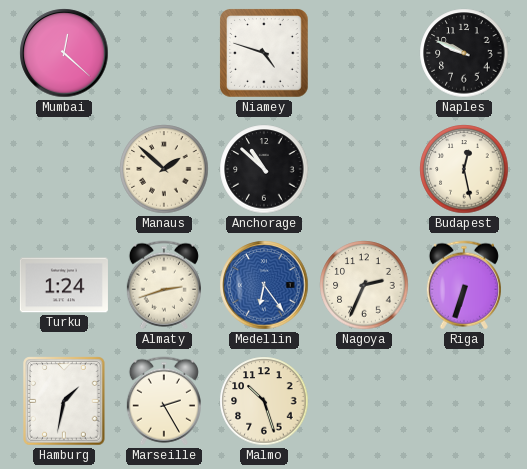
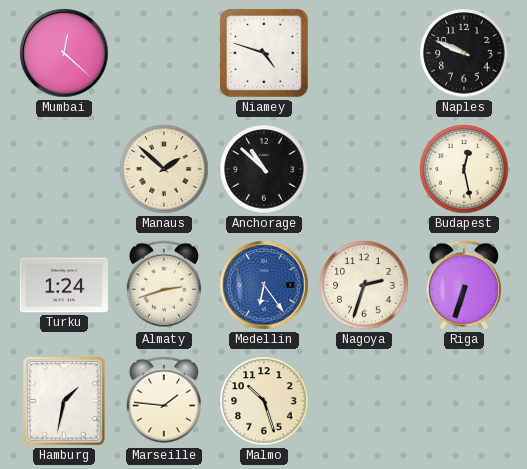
Nagoya: 2:34 -> 2:33 (364, 285)
Marseille: 2:25 -> 1:46 (164, 401)
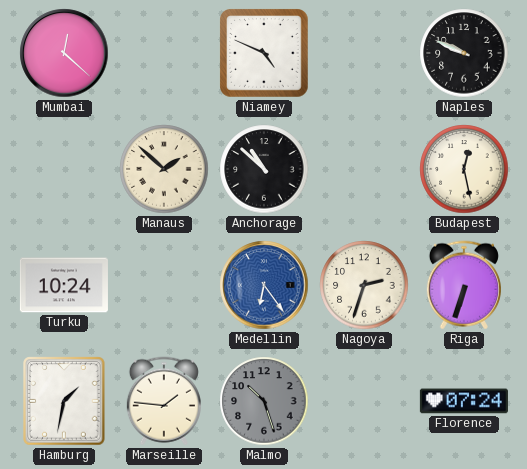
Niamey: 4:48 -> 4:49 (264, 53)
Turku: 1:24 -> 10:24 (64, 285)
Almaty: 2:42 -> none (164, 285)
Malmo dial: cream -> grey (264, 401)
Florence: none -> 07:24 (464, 401)
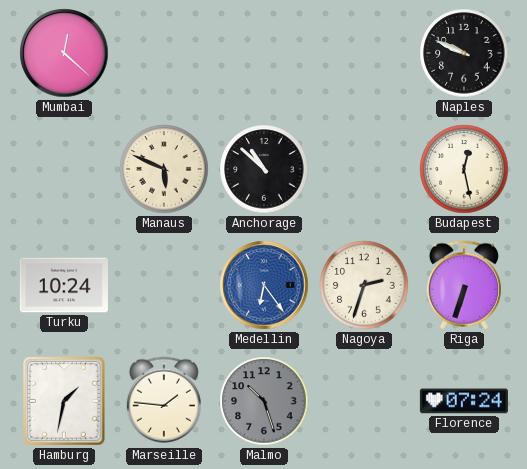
Niamey: 4:49 -> none (264, 53)
Manaus: 1:52 -> 5:49 (164, 169)
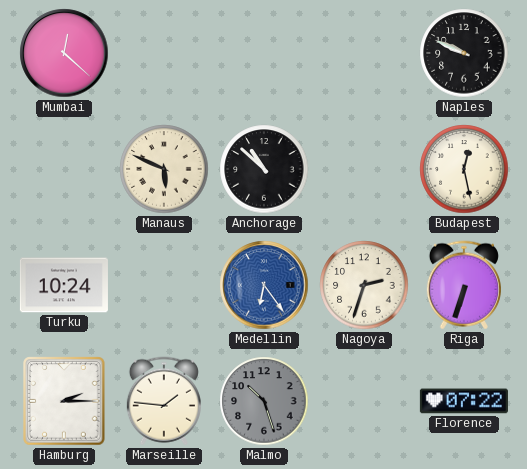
Hamburg: 1:32 -> 2:15 (64, 401)
Florence: 07:24 -> 07:22 (464, 401)
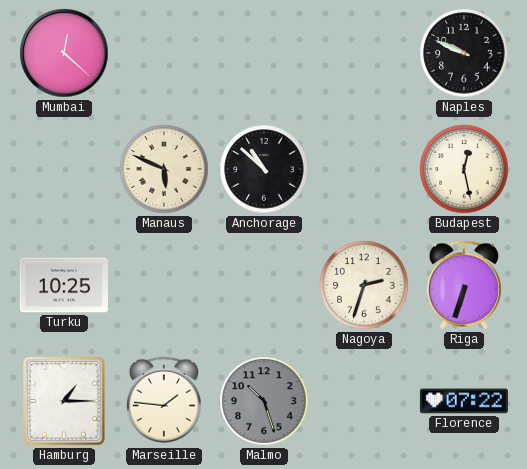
Turku: 10:24 -> 10:25 (64, 285)
Medellin: 6:24 -> none (264, 285)
Hamburg: 2:15 -> 1:15 (64, 401)
